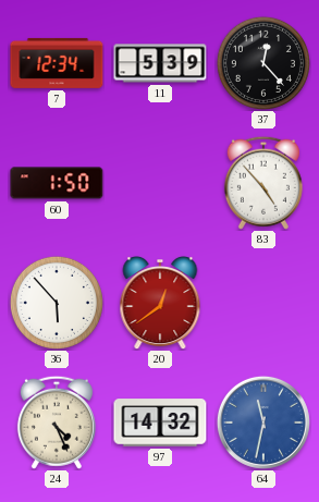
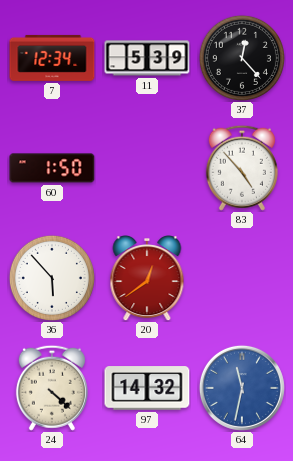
24: 4:26 -> 4:22 (52, 388)
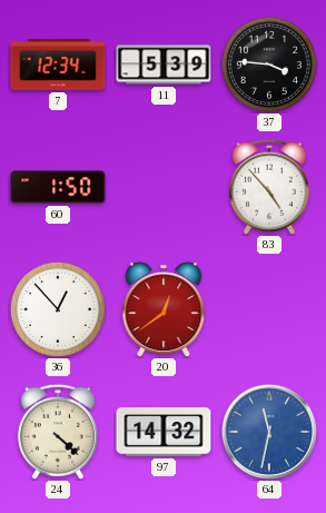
37: 12:23 -> 3:46 (269, 65)
36: 5:53 -> 12:53 (58, 309)
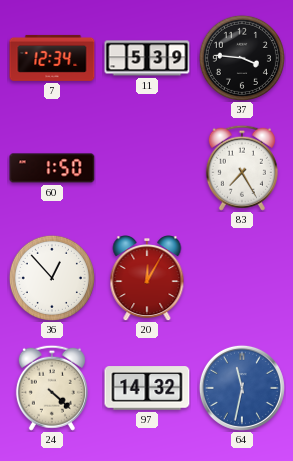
83: 4:53 -> 7:25 (242, 168)
20: 12:39 -> 12:05 (147, 279)
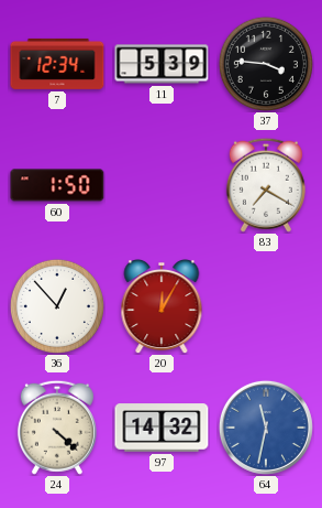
83: 7:25 -> 7:20 (266, 185)
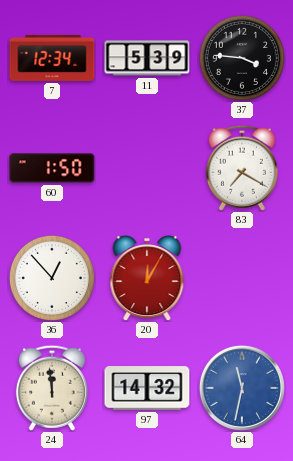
24: 4:22 -> 11:59 (52, 388)
